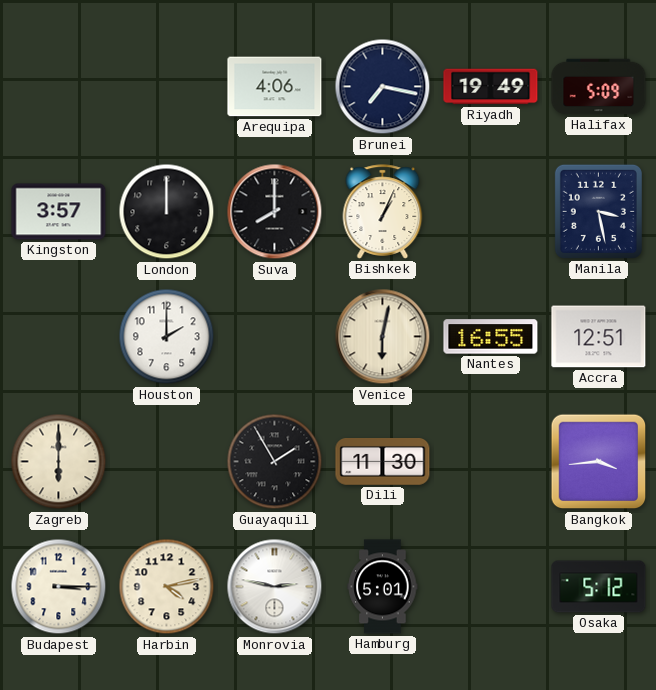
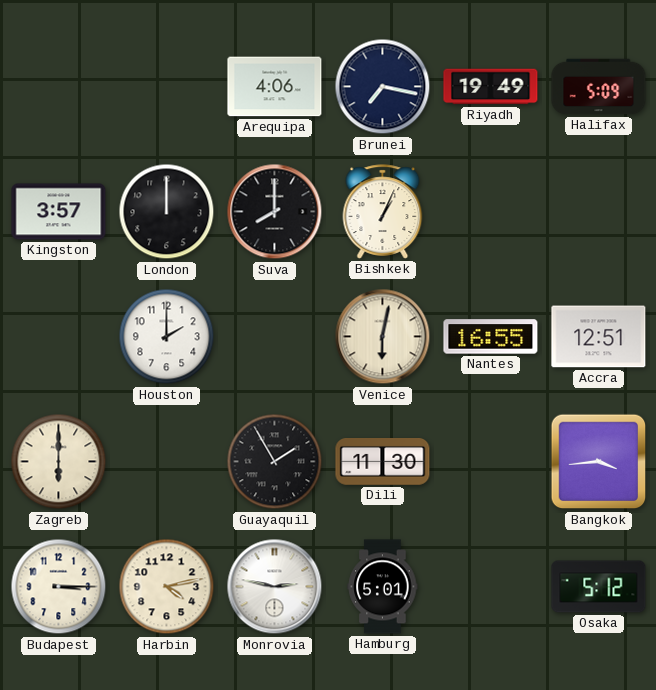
Manila: 3:28 -> none (598, 211)
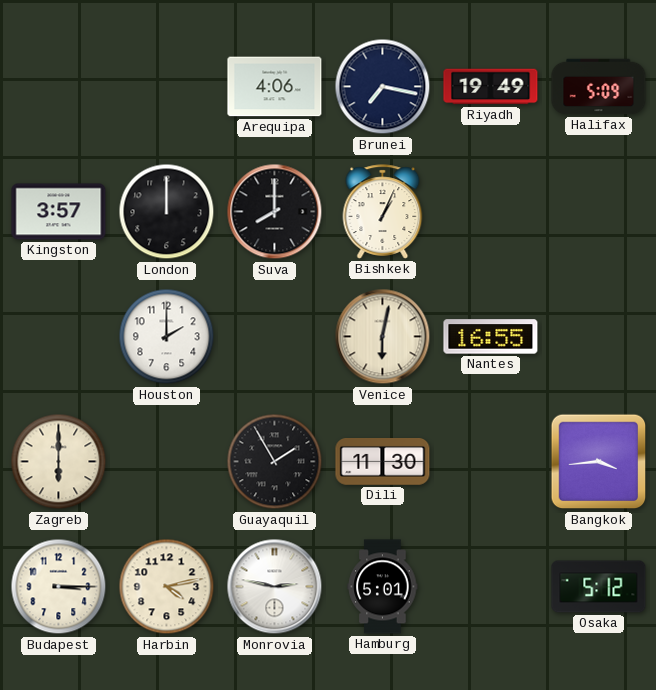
Accra: 12:51 -> none (599, 337)
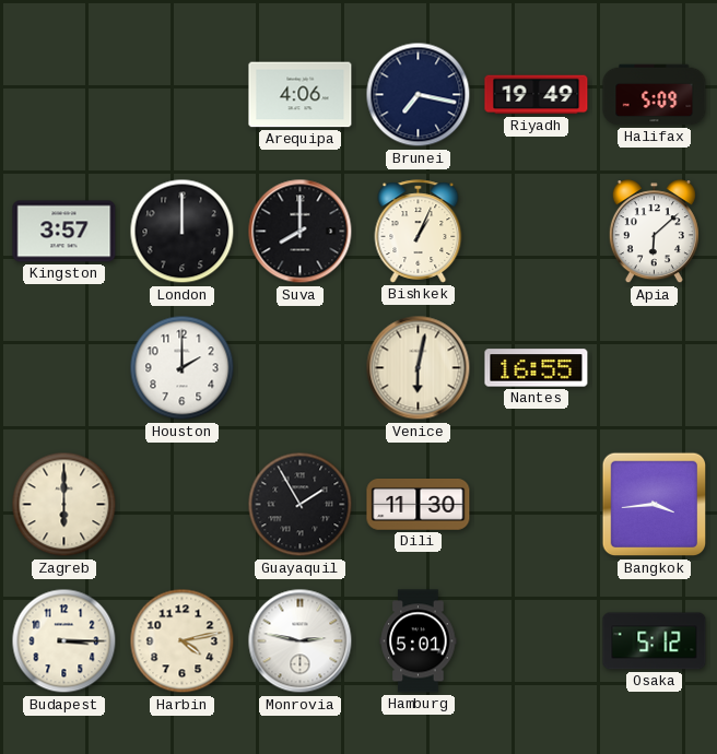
Apia: none -> 6:08 (654, 232)
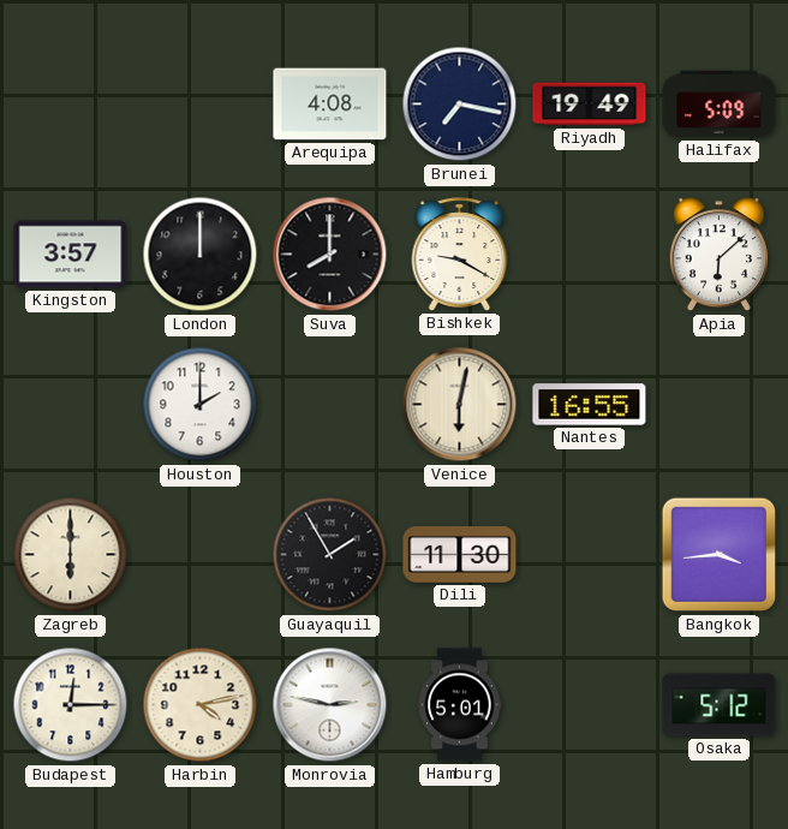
Arequipa: 4:06 -> 4:08 (330, 105)
Bishkek: 1:04 -> 9:20 (460, 255)
Budapest: 3:15 -> 12:15 (71, 705)
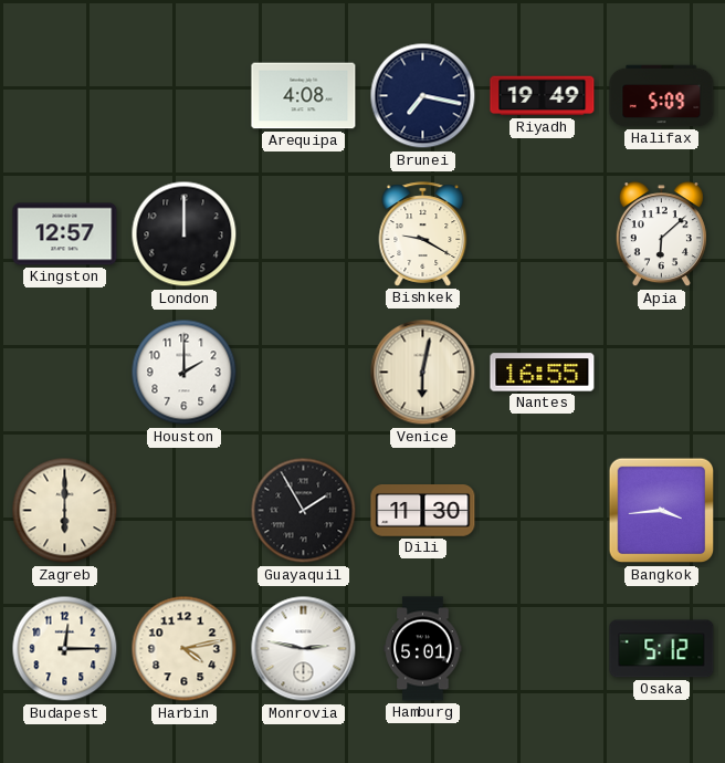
Kingston: 3:57 -> 12:57 (65, 234)
Suva: 8:00 -> none (330, 255)
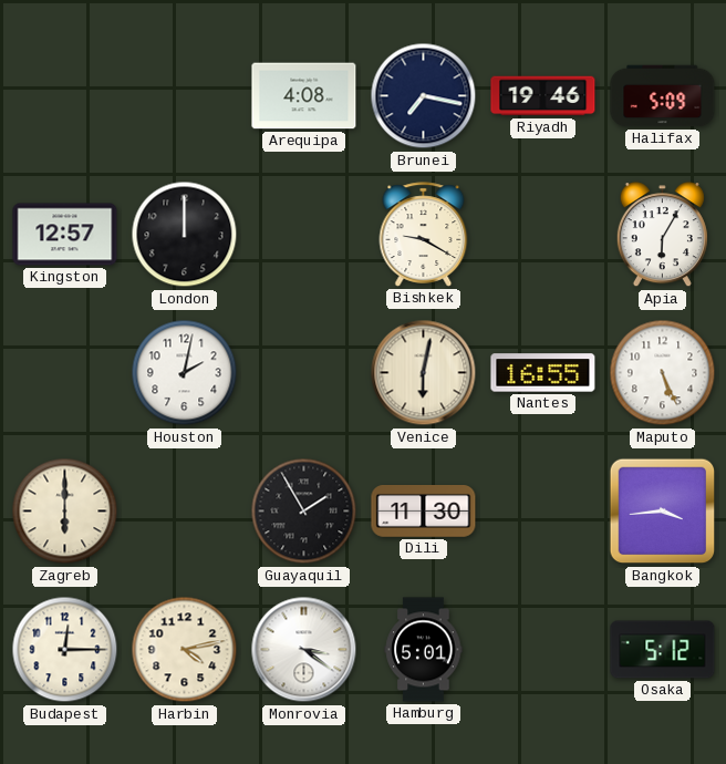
Riyadh: 19:49 -> 19:46 (543, 96)
Apia: 6:08 -> 6:05 (662, 235)
Houston: 2:00 -> 2:02 (185, 373)
Maputo: none -> 5:26 (663, 373)
Monrovia: 2:47 -> 3:21 (304, 650)
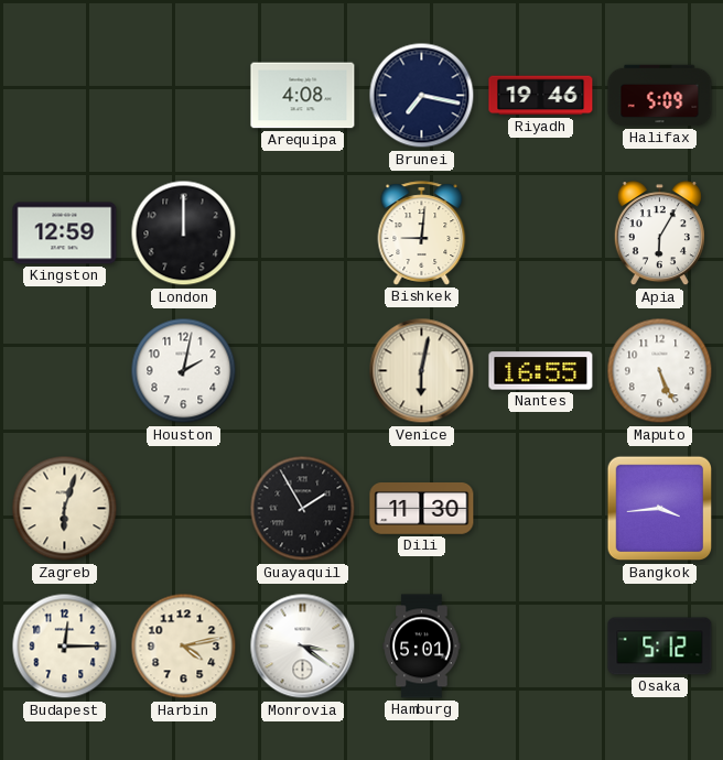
Kingston: 12:57 -> 12:59 (65, 234)
Bishkek: 9:20 -> 9:01 (422, 234)
Zagreb: 6:00 -> 6:03 (65, 509)
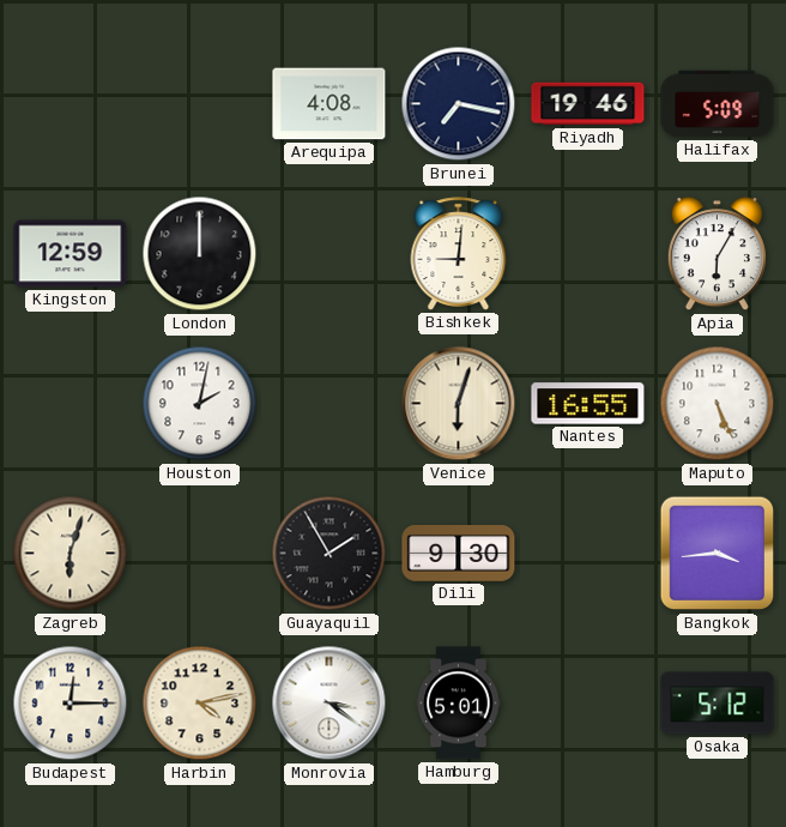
Venice: 6:02 -> 6:03 (459, 404)
Dili: 11:30 -> 9:30 (459, 554)
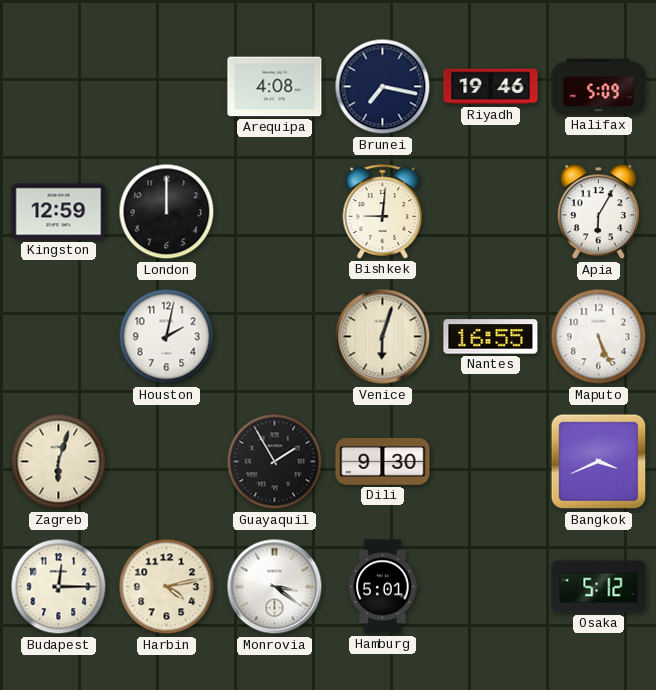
Bangkok: 3:44 -> 3:41 (599, 462)
